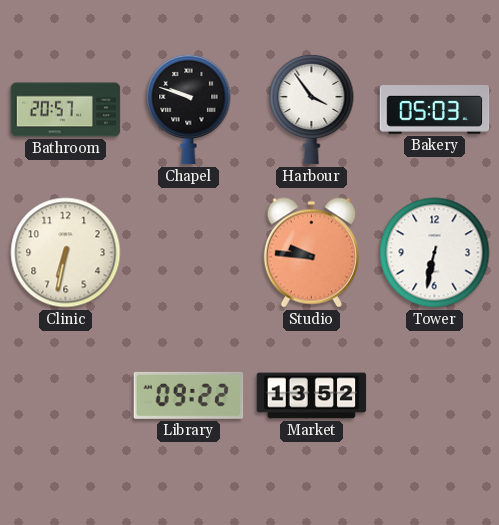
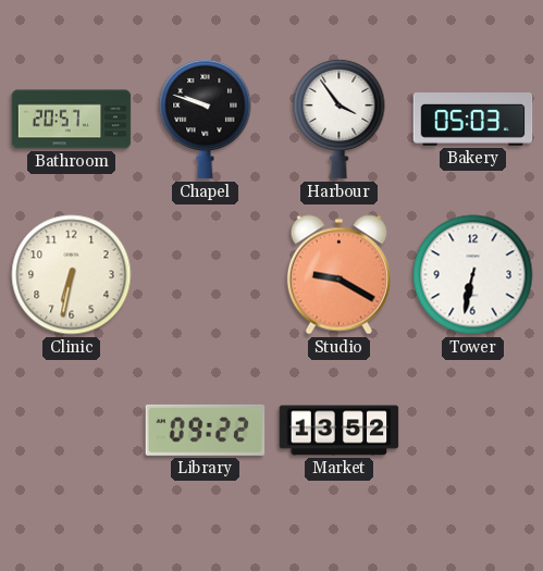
Studio: 9:46 -> 9:20 (338, 275)
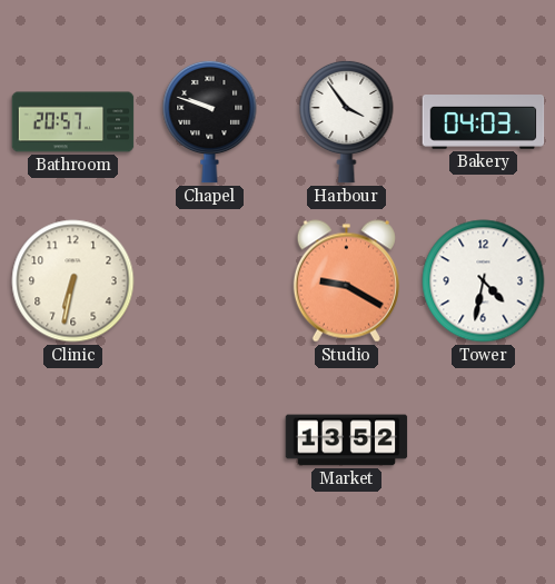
Bakery: 05:03 -> 04:03 (484, 122)
Tower: 6:32 -> 4:32 (484, 281)
Library: 09:22 -> none (206, 430)
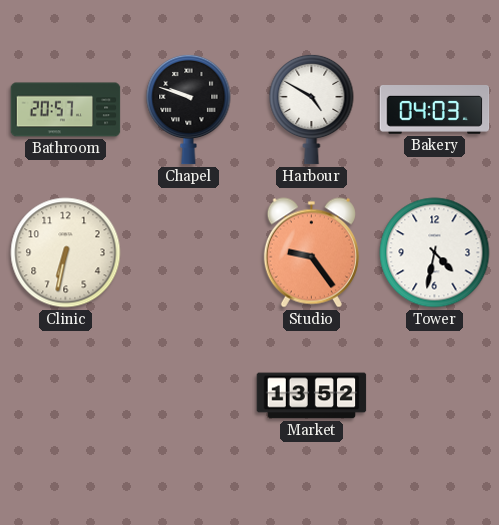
Harbour: 3:54 -> 4:50 (312, 109)
Studio: 9:20 -> 9:24 (311, 253)
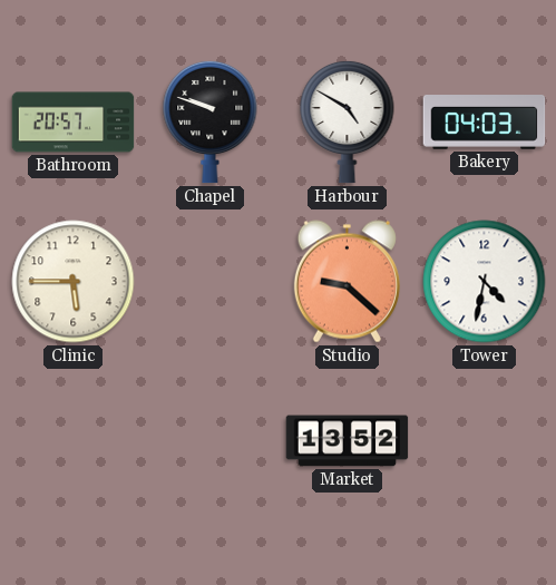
Clinic: 6:32 -> 5:45 (74, 282)
Studio: 9:24 -> 9:22 (347, 282)
